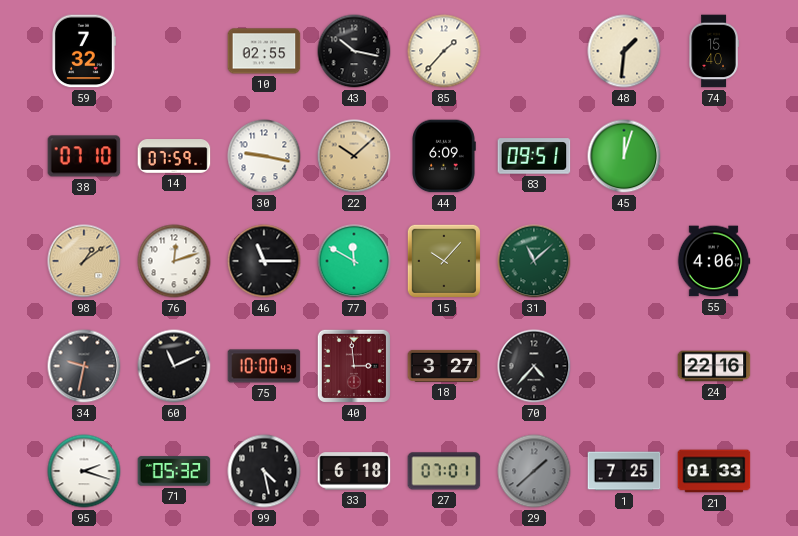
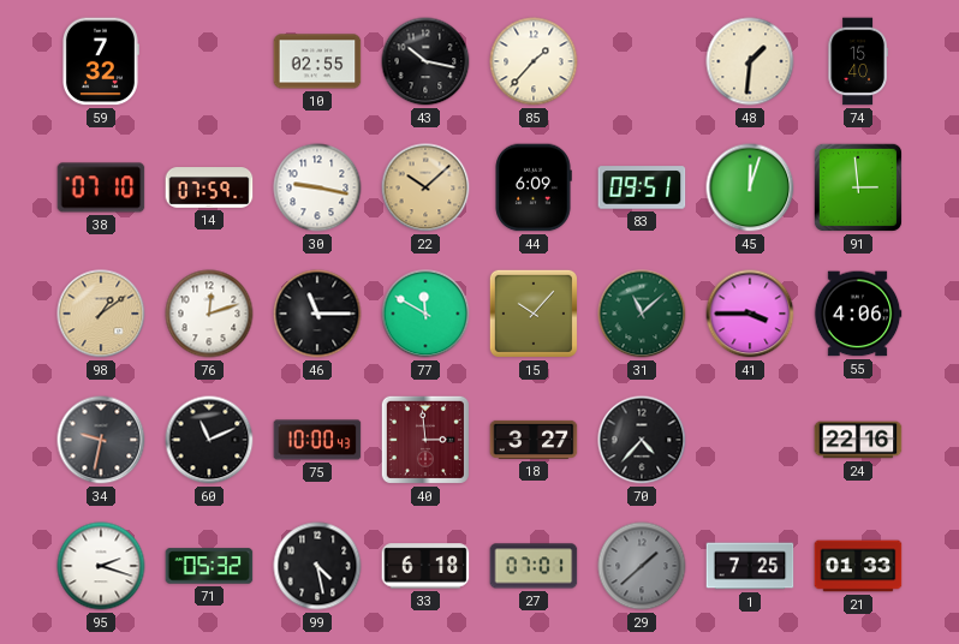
91: none -> 2:59 (858, 187)
41: none -> 3:45 (750, 314)
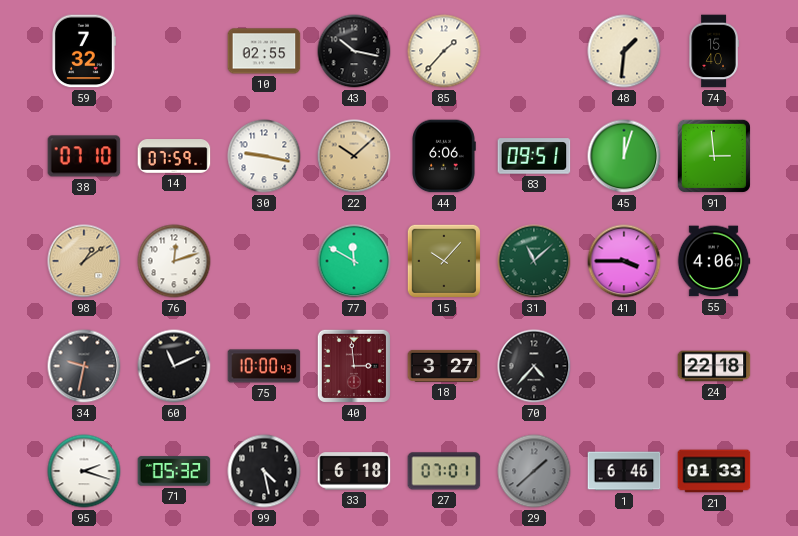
44: 6:09 -> 6:06 (444, 156)
46: 11:15 -> none (317, 314)
24: 22:16 -> 22:18 (714, 366)
1: 7:25 -> 6:46 (624, 471)
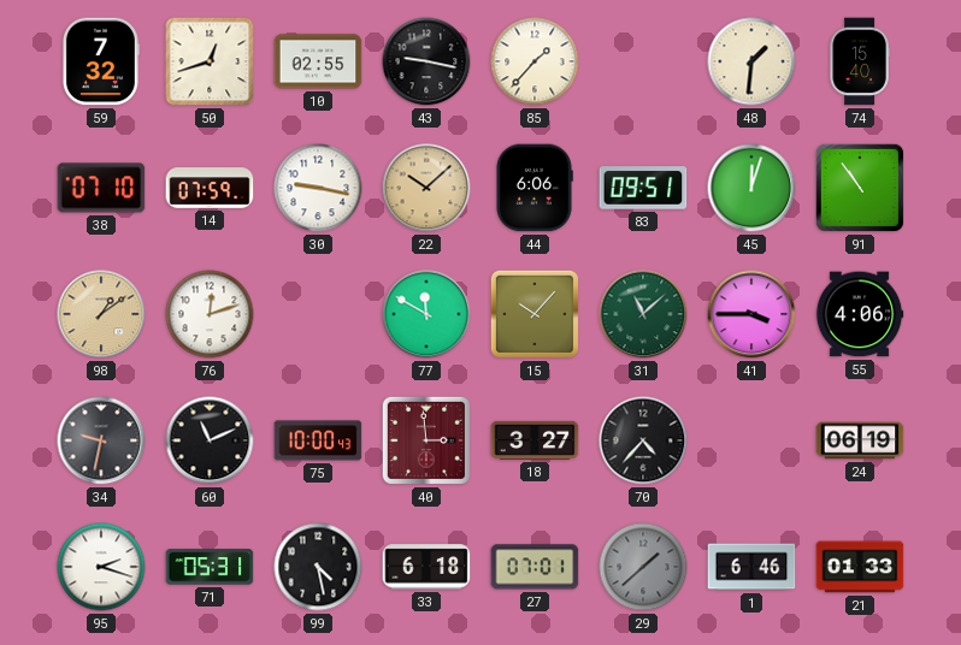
50: none -> 12:42 (210, 61)
43: 10:17 -> 9:17 (426, 61)
91: 2:59 -> 10:54 (860, 188)
24: 22:18 -> 06:19 (860, 440)
71: 05:32 -> 05:31 (210, 567)
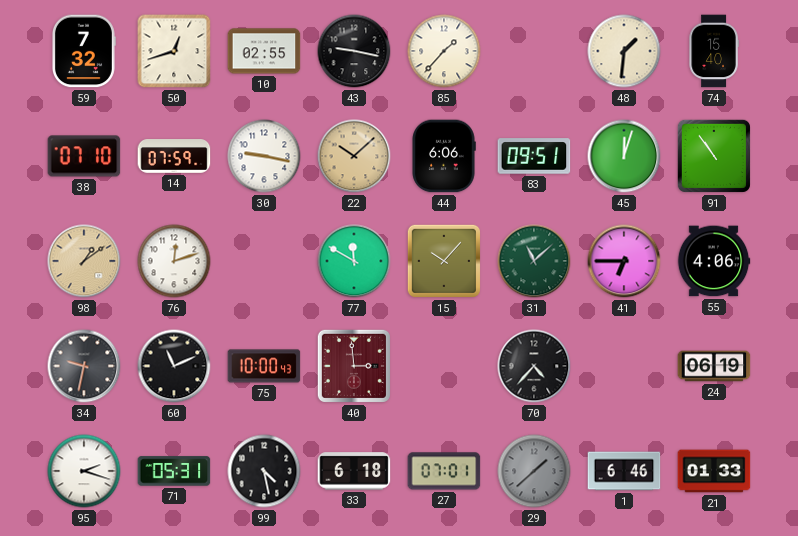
41: 3:45 -> 6:45 (624, 261)
18: 3:27 -> none (535, 440)
